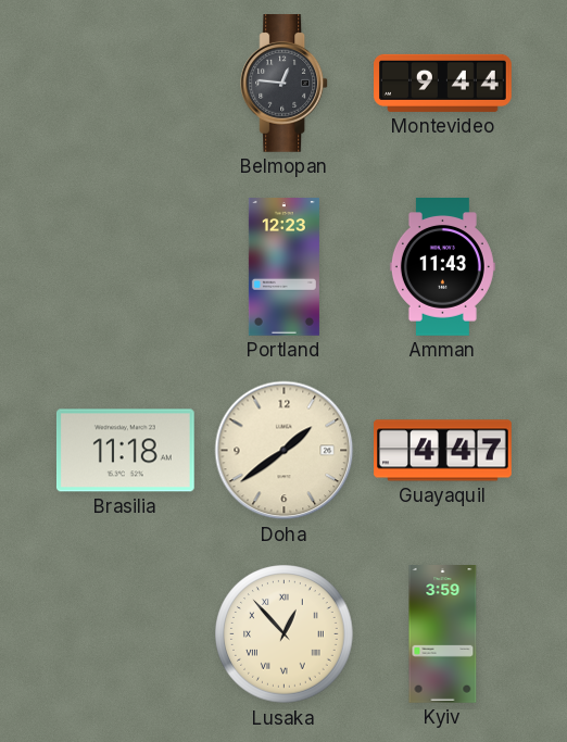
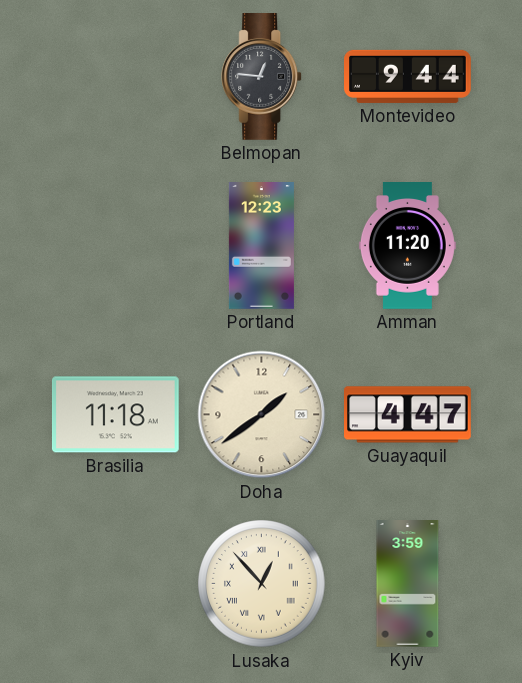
Amman: 11:43 -> 11:20 (407, 246)
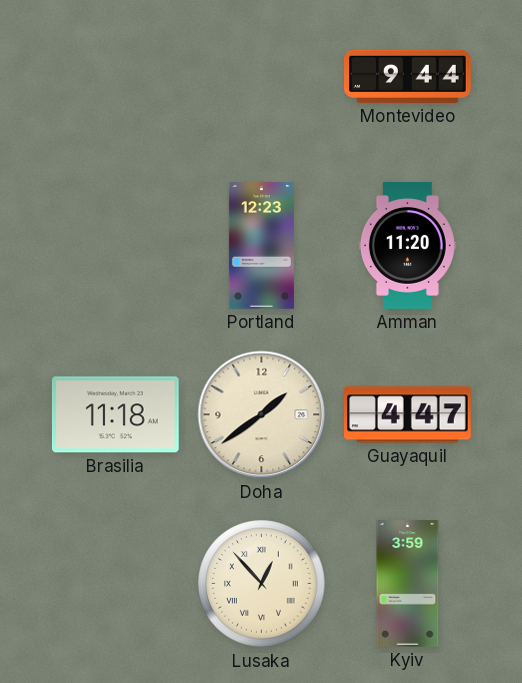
Belmopan: 12:46 -> none (262, 77)
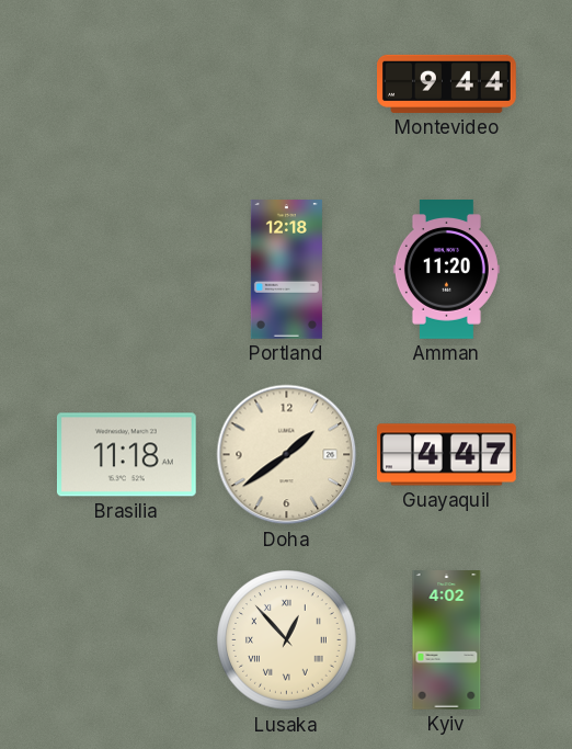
Portland: 12:23 -> 12:18 (286, 270)
Kyiv: 3:59 -> 4:02 (447, 640)
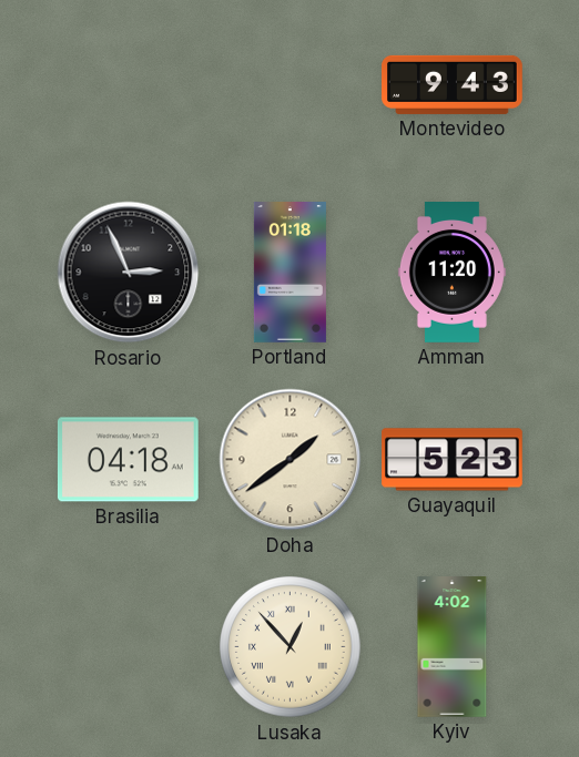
Montevideo: 9:44 -> 9:43 (453, 84)
Rosario: none -> 2:56 (129, 273)
Portland: 12:18 -> 01:18 (289, 273)
Brasilia: 11:18 -> 04:18 (128, 460)
Guayaquil: 4:47 -> 5:23 (453, 460)
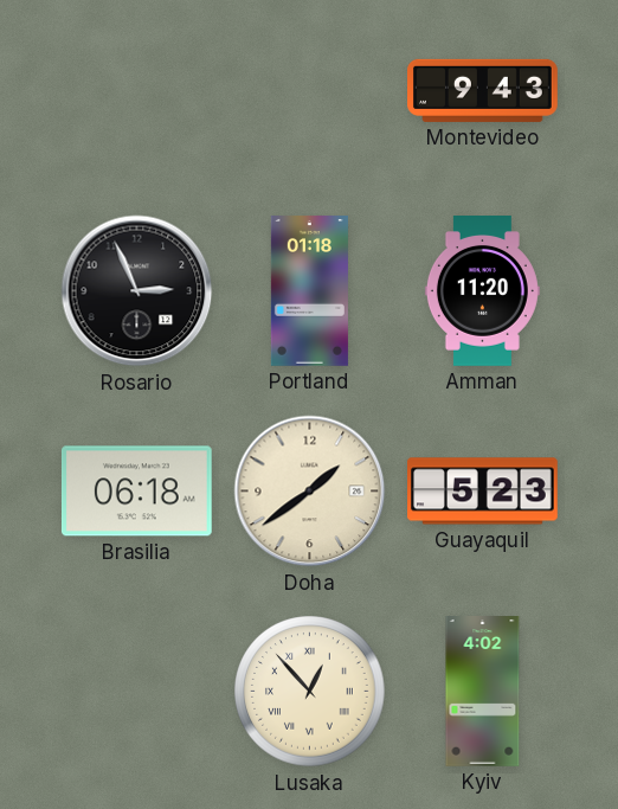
Brasilia: 04:18 -> 06:18 (136, 492)
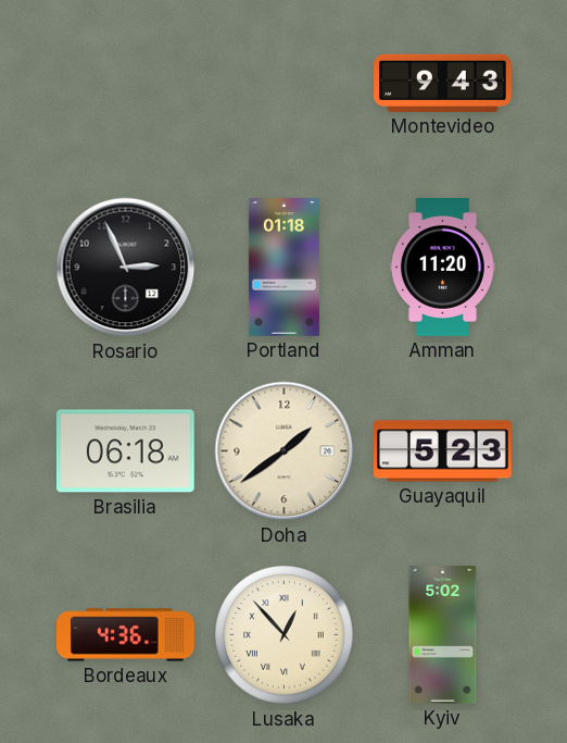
Bordeaux: none -> 4:36 (126, 635)
Kyiv: 4:02 -> 5:02 (443, 635)
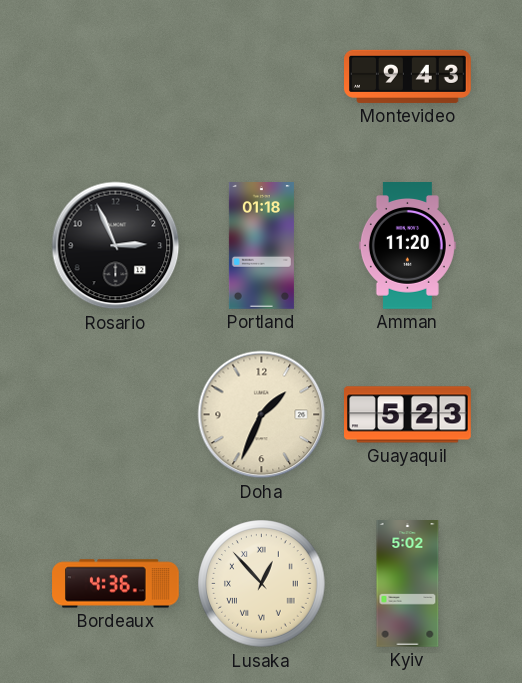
Brasilia: 06:18 -> none (125, 451)
Doha: 1:39 -> 1:34 (262, 415)
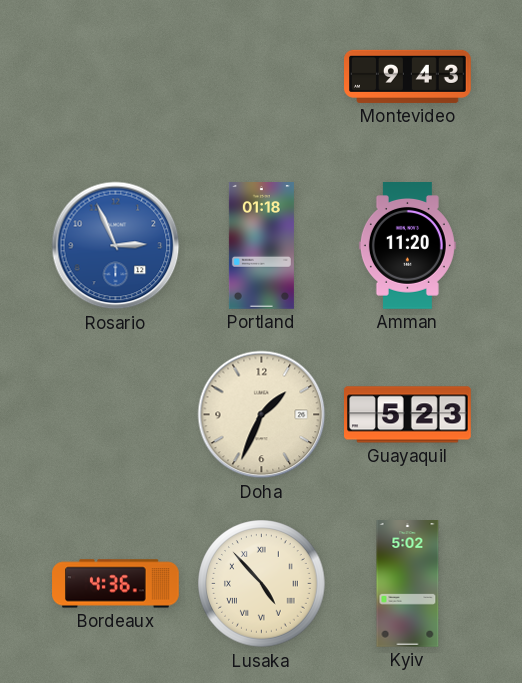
Rosario dial: black -> blue (116, 246)
Lusaka: 12:53 -> 4:53 (262, 584)
